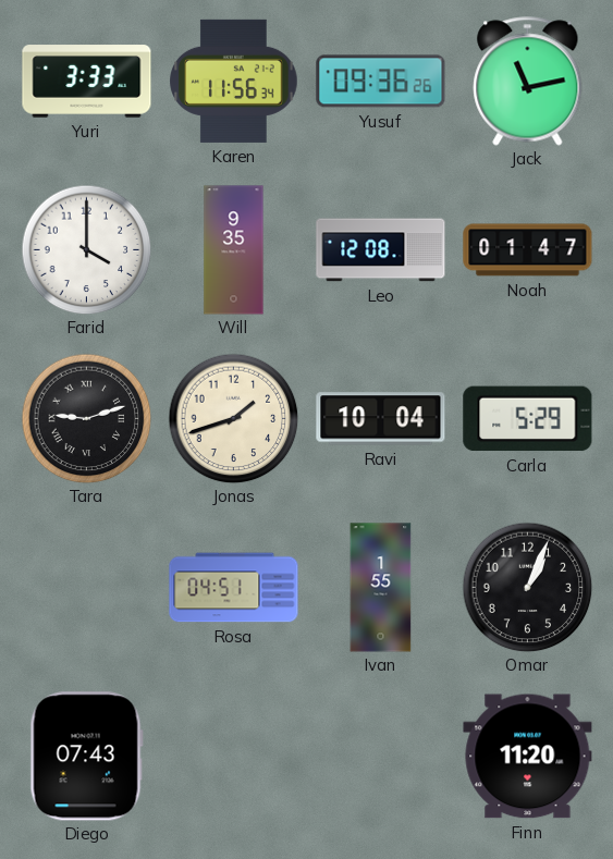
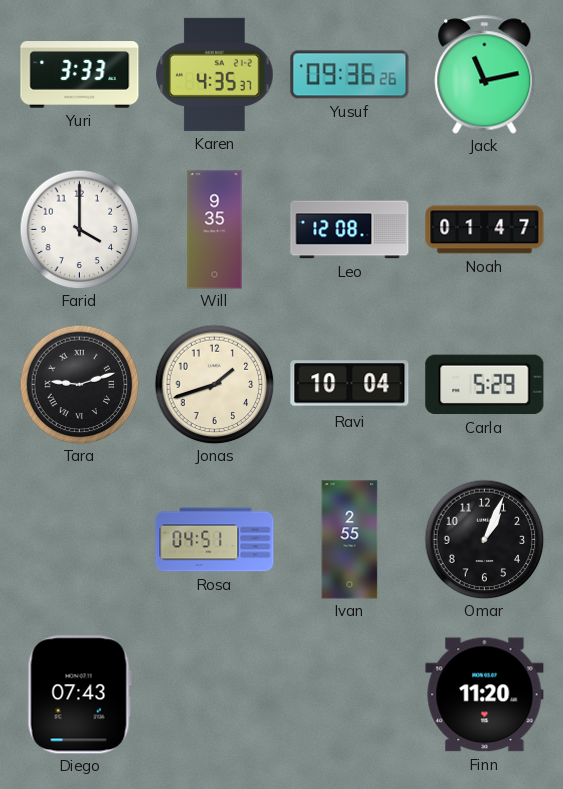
Karen: 11:56 -> 4:35 (215, 74)
Ivan: 1:55 -> 2:55 (350, 540)
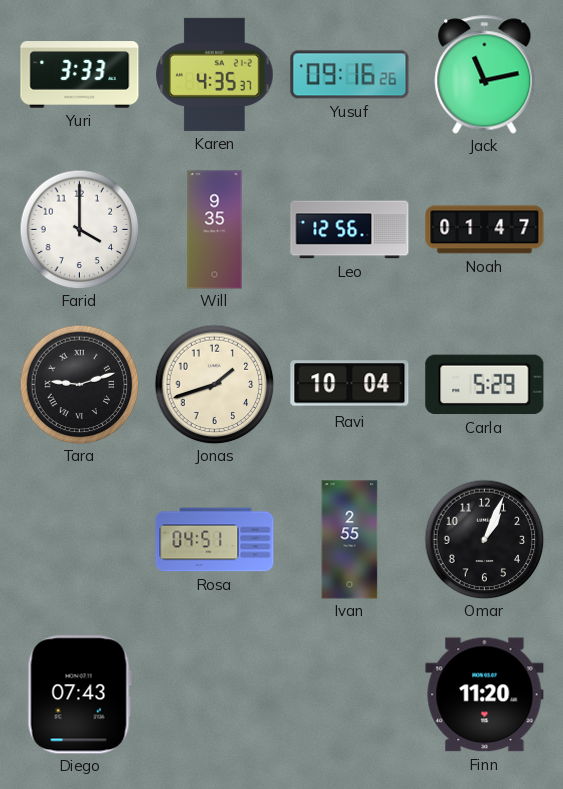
Yusuf: 09:36 -> 09:16 (350, 75)
Leo: 12:08 -> 12:56 (350, 230)
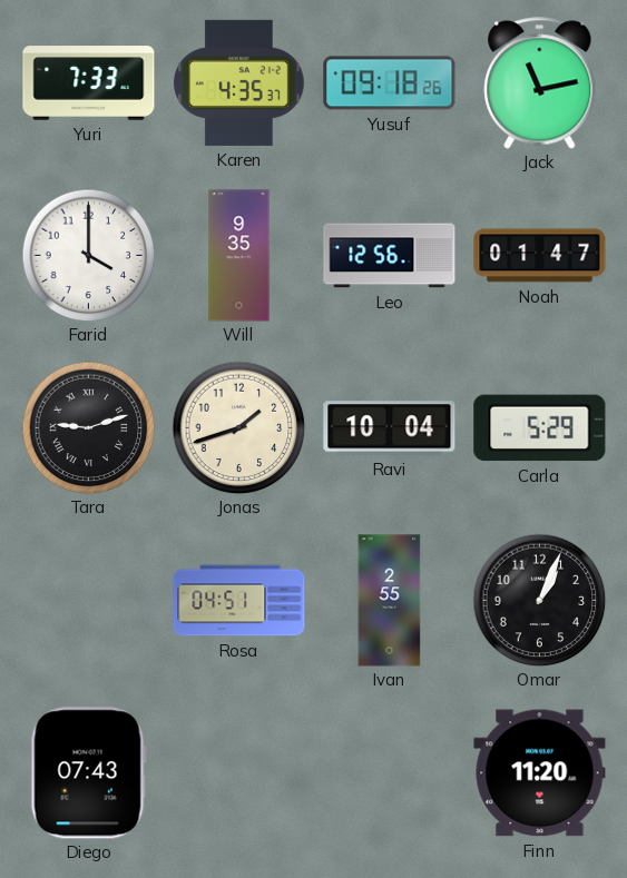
Yuri: 3:33 -> 7:33 (89, 83)
Yusuf: 09:16 -> 09:18 (390, 83)
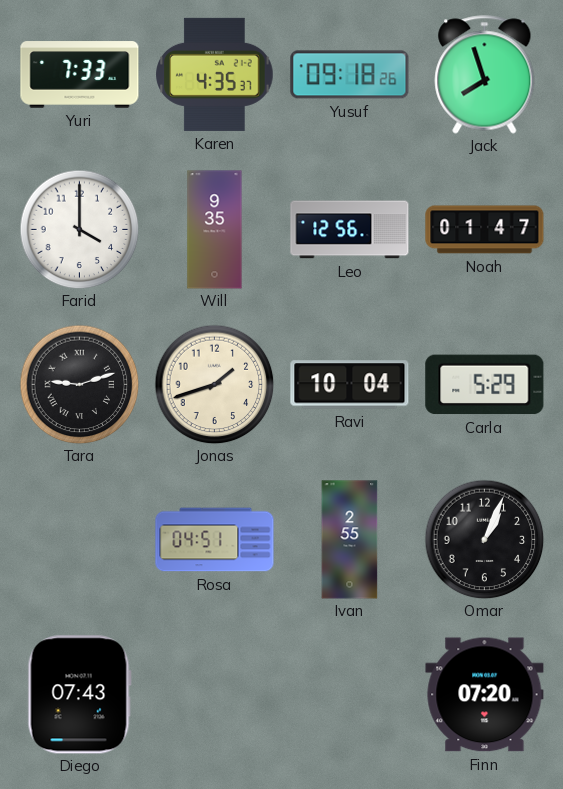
Jack: 11:13 -> 7:57 (485, 75)
Finn: 11:20 -> 07:20 (485, 695)
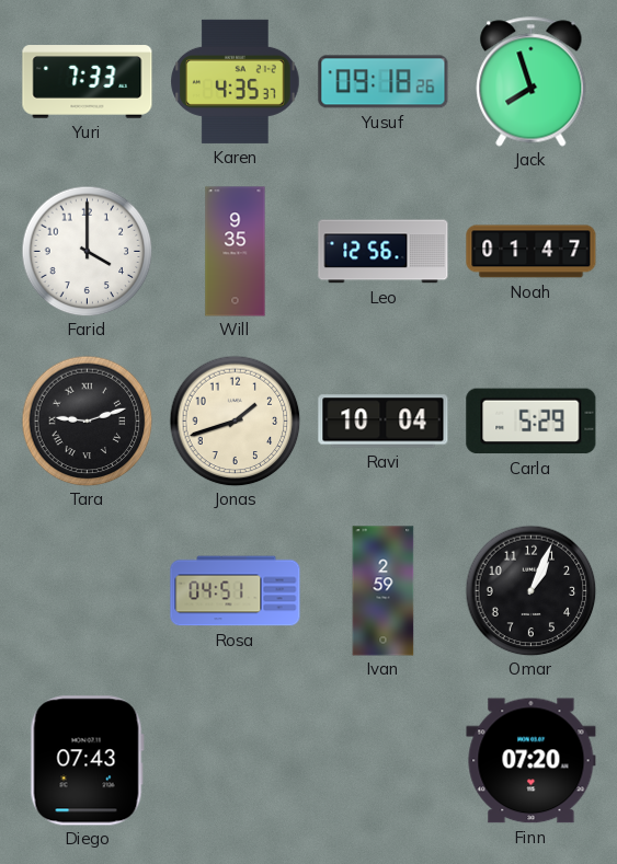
Ivan: 2:55 -> 2:59 (384, 591)
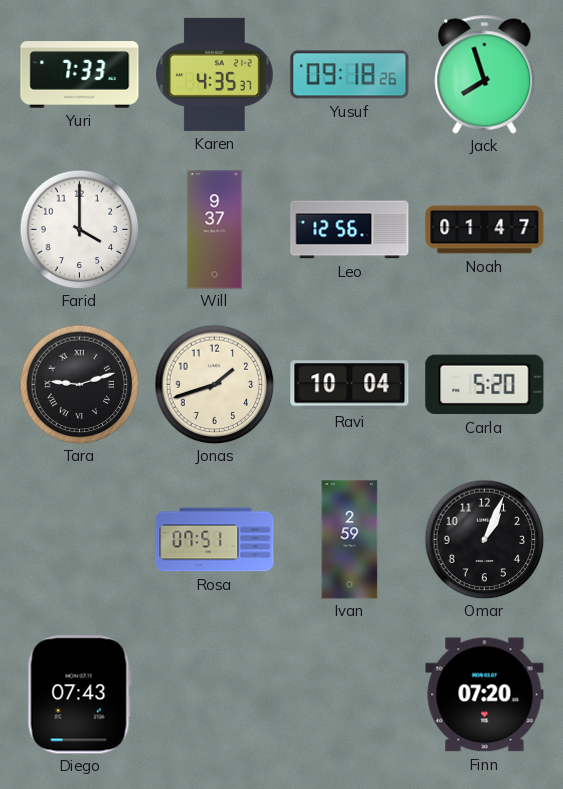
Will: 9:35 -> 9:37 (215, 230)
Carla: 5:29 -> 5:20 (485, 385)
Rosa: 04:51 -> 07:51 (215, 540)
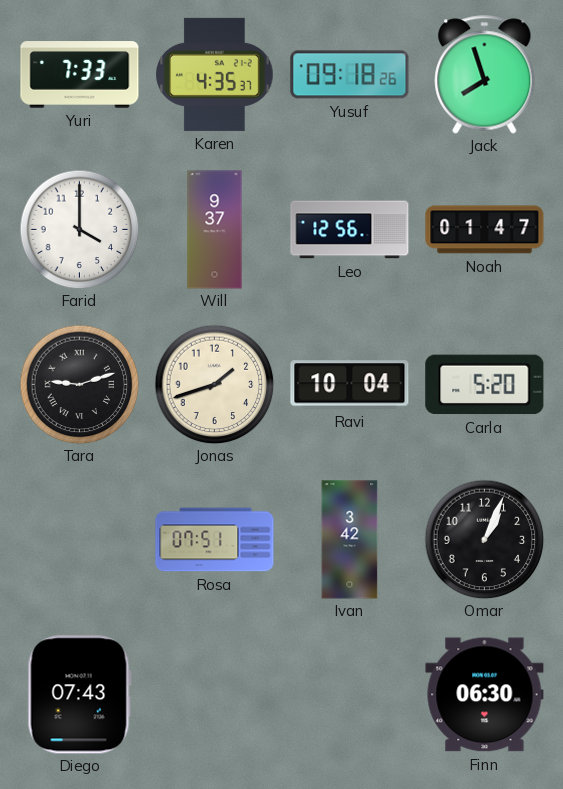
Ivan: 2:59 -> 3:42 (350, 540)
Finn: 07:20 -> 06:30 (485, 695)
